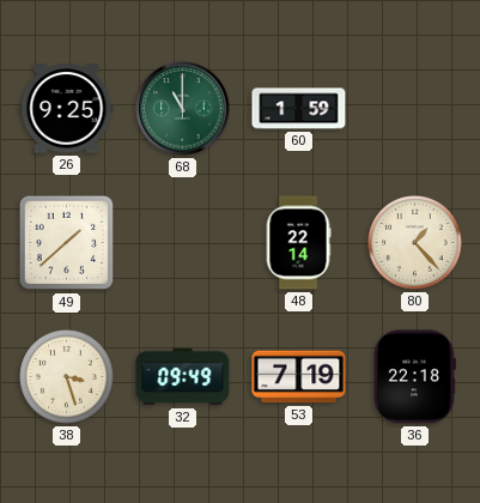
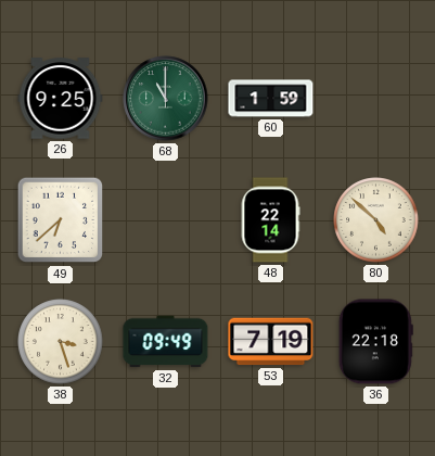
49: 1:38 -> 6:38 (61, 220)
80: 1:23 -> 4:52 (376, 220)
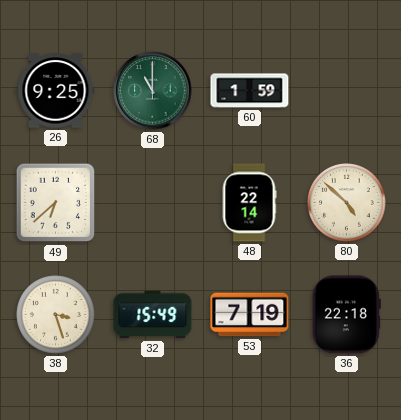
32: 09:49 -> 15:49 (153, 315)
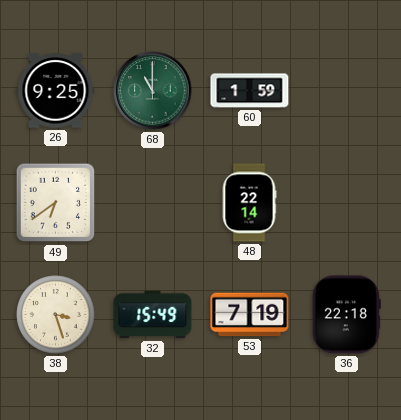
49: 6:38 -> 6:39 (56, 203)
80: 4:52 -> none (347, 203)
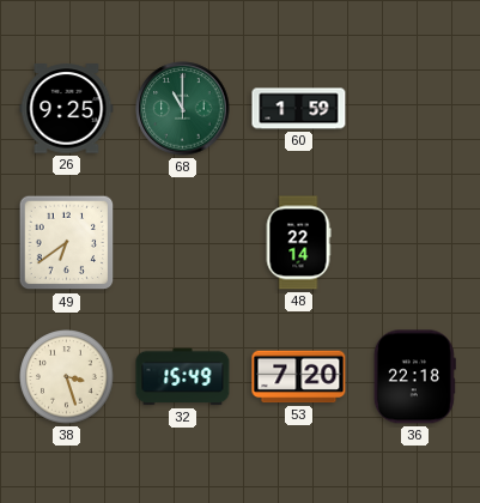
53: 7:19 -> 7:20 (299, 377)
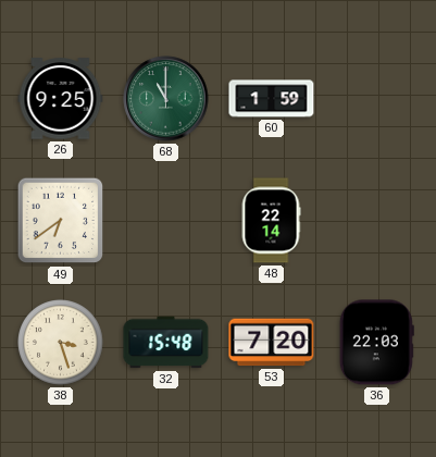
32: 15:49 -> 15:48 (166, 343)
36: 22:18 -> 22:03 (376, 343)
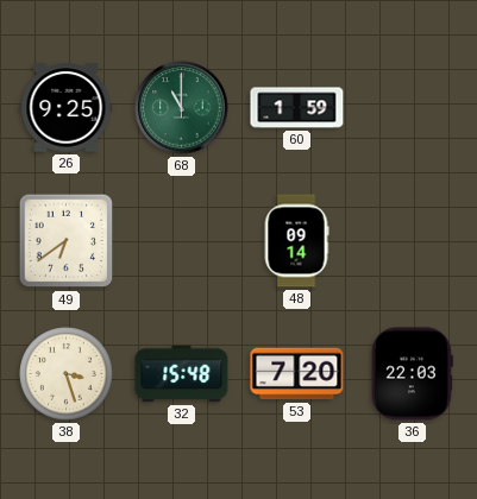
48: 22:14 -> 09:14 (296, 241)
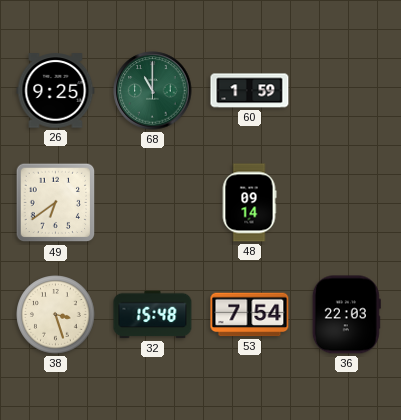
53: 7:20 -> 7:54 (250, 315)
